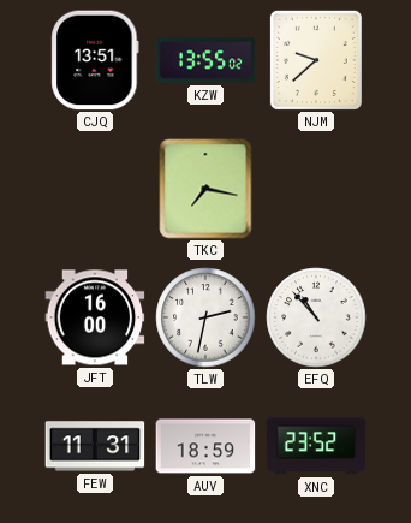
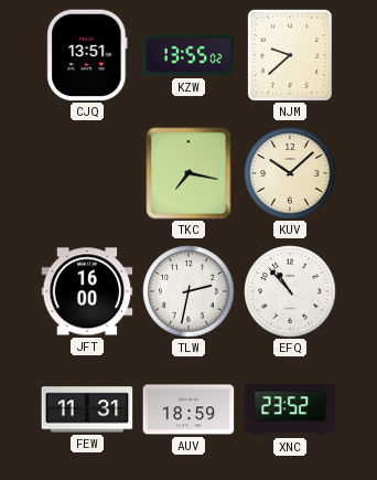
KUV: none -> 10:08 (290, 173)
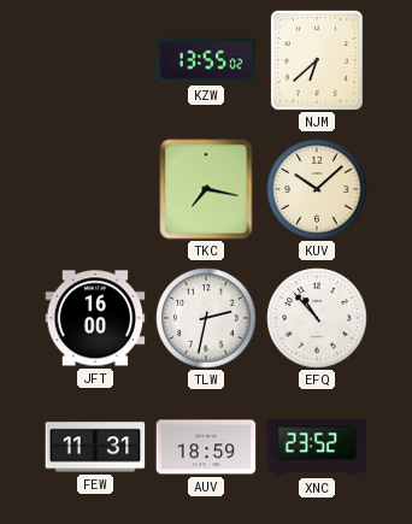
CJQ: 13:51 -> none (87, 55)
NJM: 9:38 -> 6:38 (317, 60)
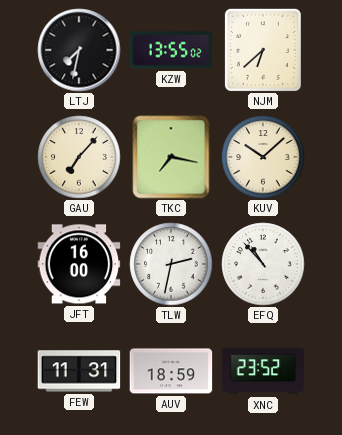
LTJ: none -> 7:32 (79, 50)
GAU: none -> 7:07 (79, 157)
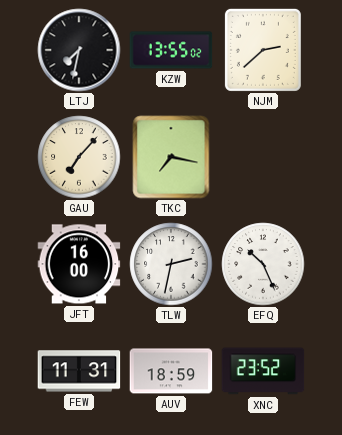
NJM: 6:38 -> 2:38 (263, 50)
KUV: 10:08 -> none (263, 157)
EFQ: 10:53 -> 10:26 (263, 264)
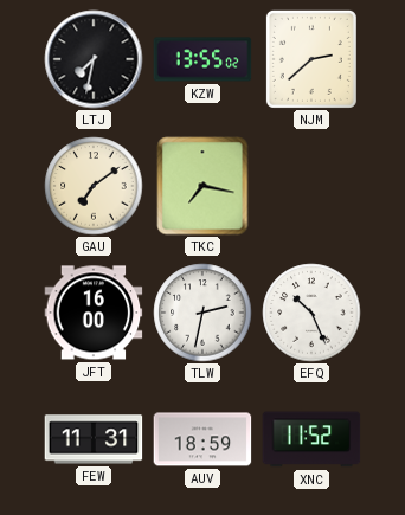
GAU: 7:07 -> 7:09 (94, 186)
XNC: 23:52 -> 11:52 (311, 439)
